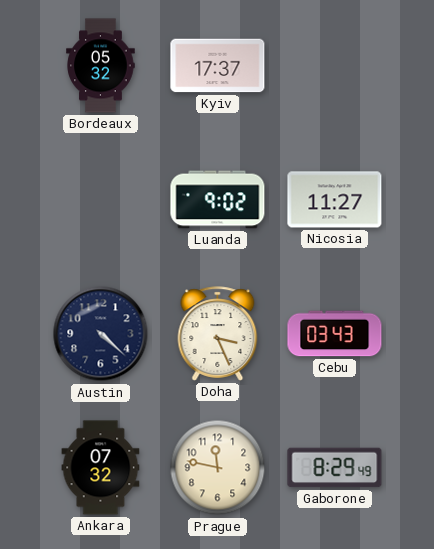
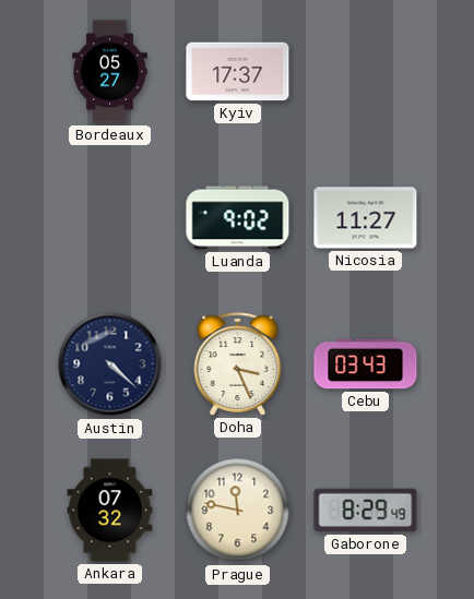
Bordeaux: 05:32 -> 05:27 (110, 72)
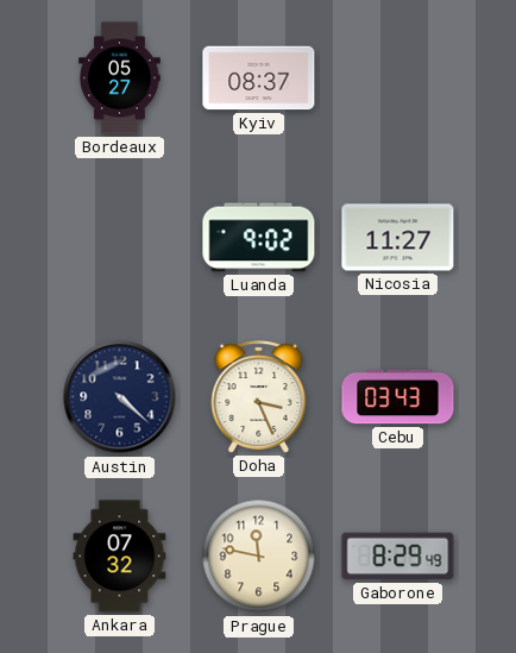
Kyiv: 17:37 -> 08:37 (259, 79)
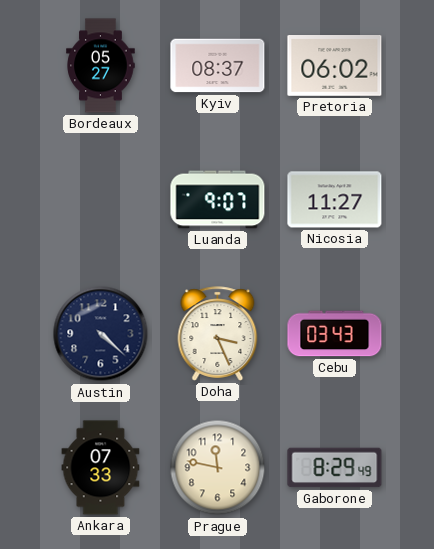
Pretoria: none -> 06:02 (335, 66)
Luanda: 9:02 -> 9:07 (218, 200)
Ankara: 07:32 -> 07:33 (101, 468)
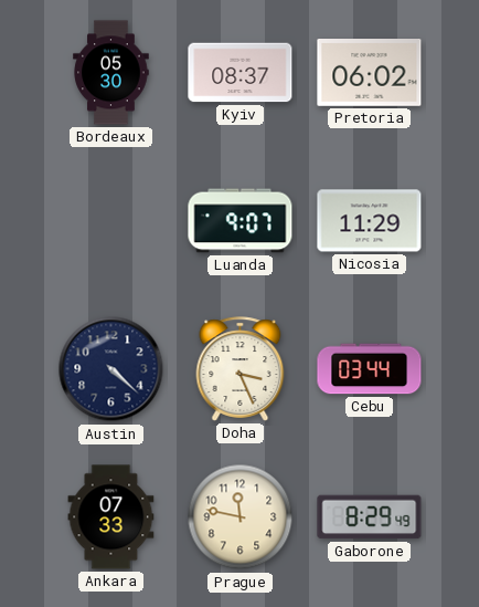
Bordeaux: 05:27 -> 05:30 (111, 73)
Nicosia: 11:27 -> 11:29 (370, 221)
Cebu: 03:43 -> 03:44 (370, 369)
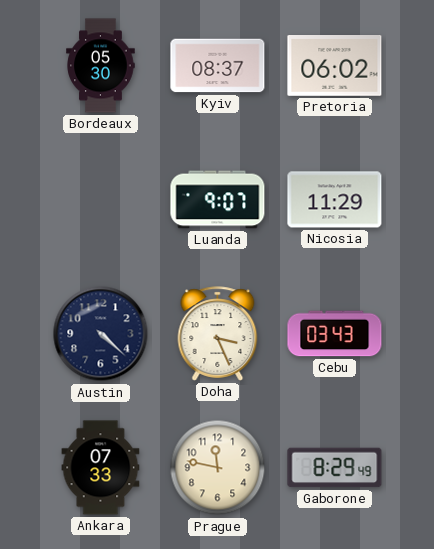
Cebu: 03:44 -> 03:43 (335, 334)
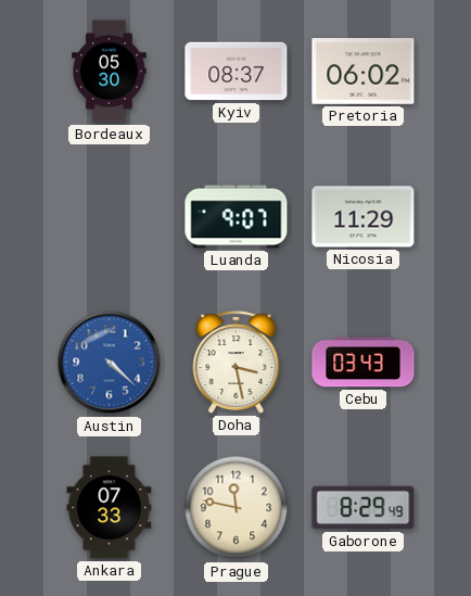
Austin dial: navy -> blue (110, 363)
Doha: 3:26 -> 3:28 (237, 363)
